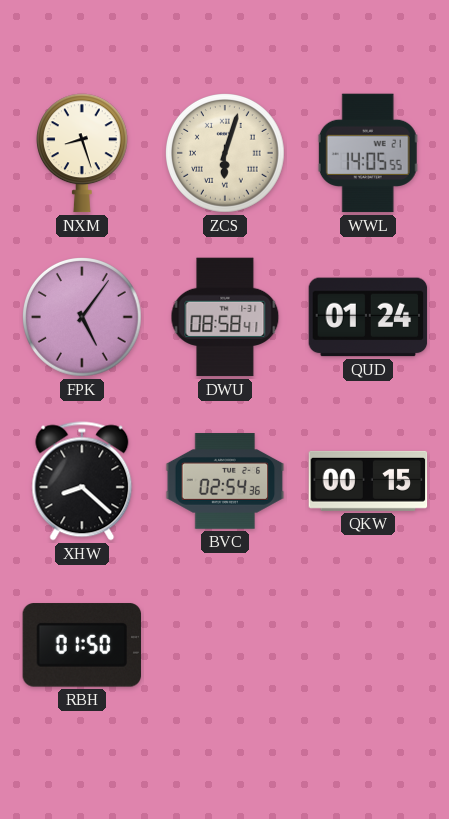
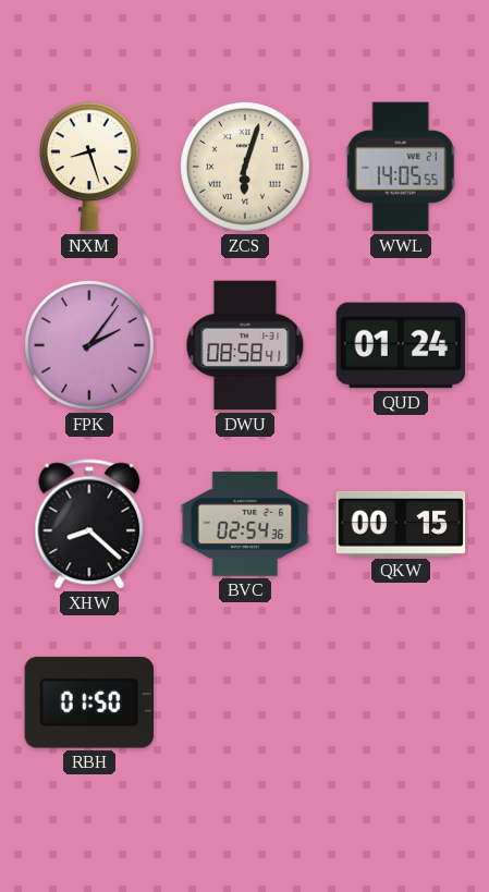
FPK: 5:06 -> 2:06 (90, 346)
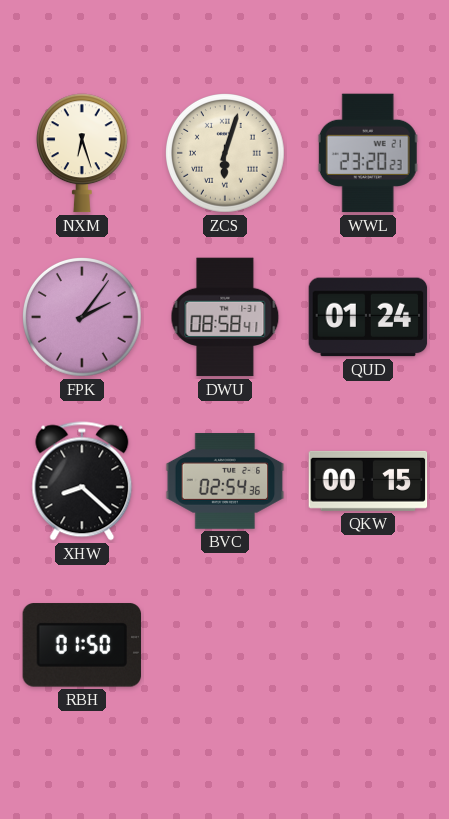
NXM: 8:27 -> 6:27 (82, 153)
WWL: 14:05 -> 23:20 (368, 153)
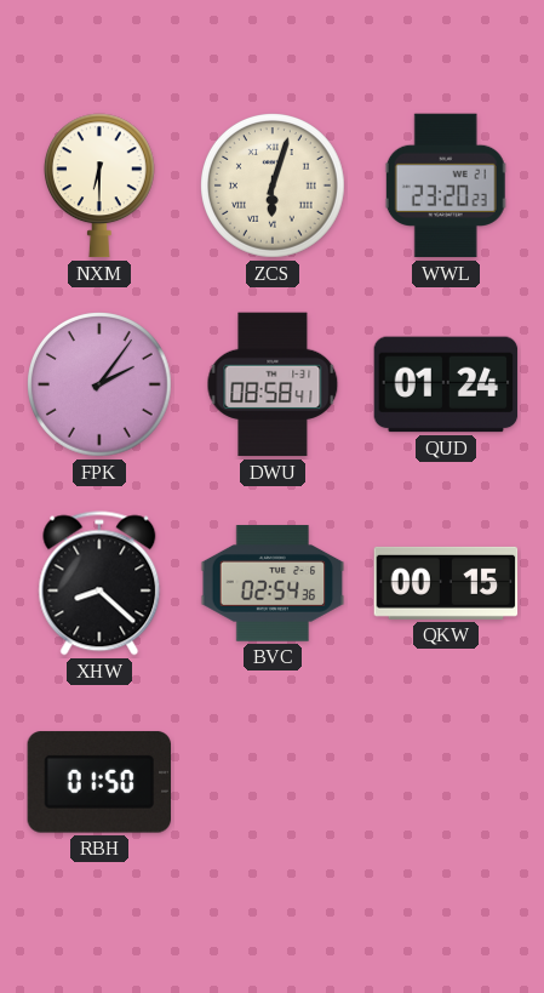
NXM: 6:27 -> 6:30 (99, 186)
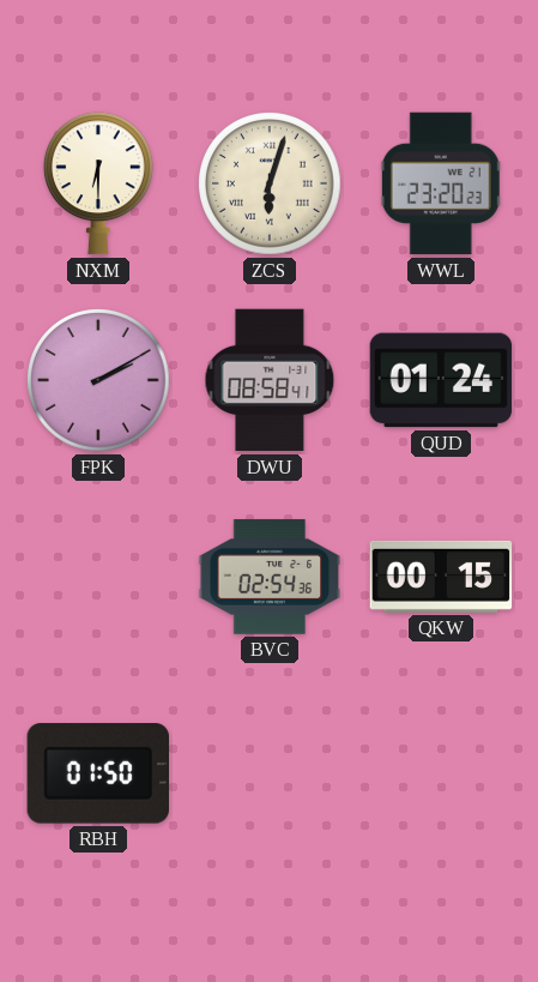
FPK: 2:06 -> 2:10 (99, 381)
XHW: 8:22 -> none (99, 583)
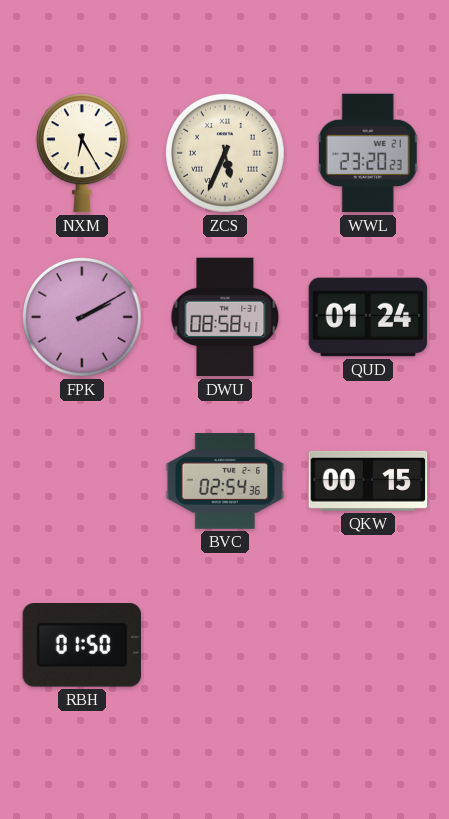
NXM: 6:30 -> 6:25 (82, 153)
ZCS: 6:03 -> 5:34 (226, 154)
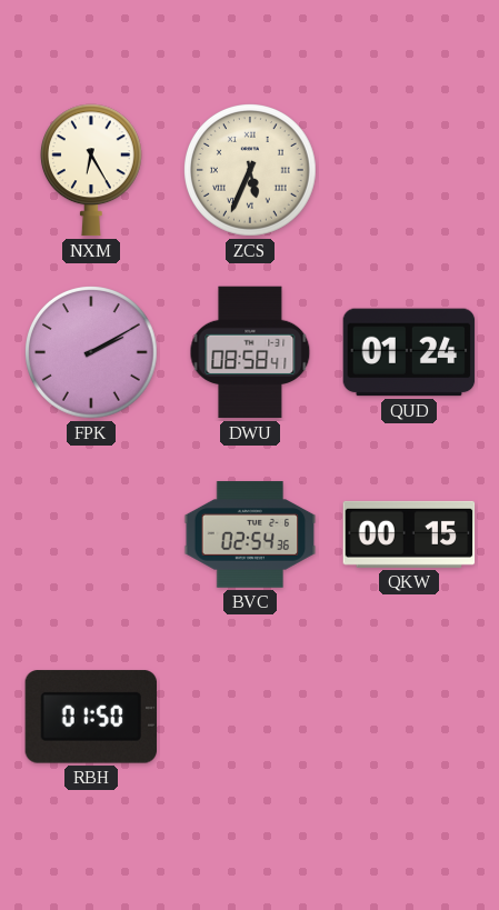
WWL: 23:20 -> none (368, 153)
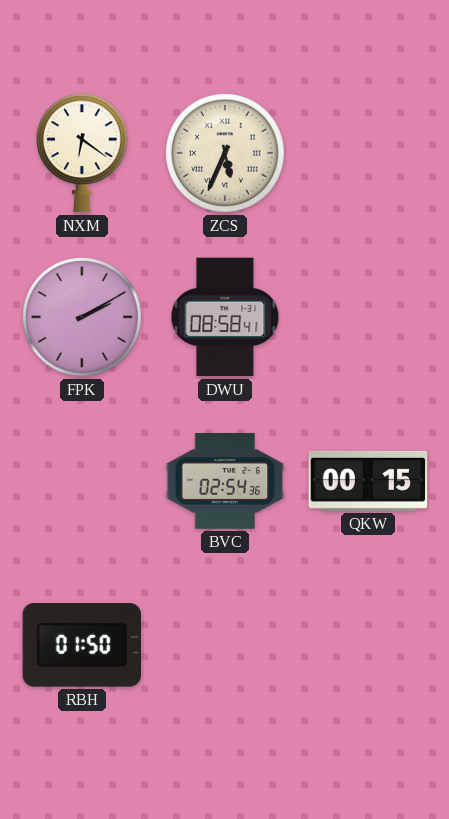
NXM: 6:25 -> 6:21 (82, 153)
QUD: 01:24 -> none (409, 352)
